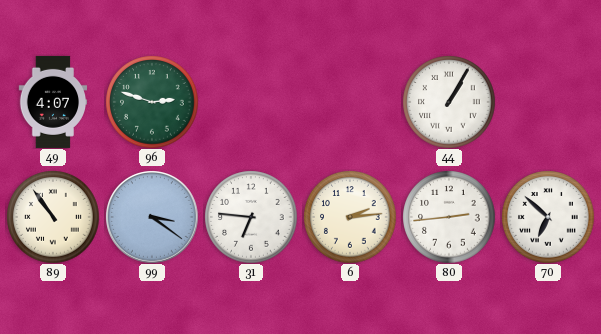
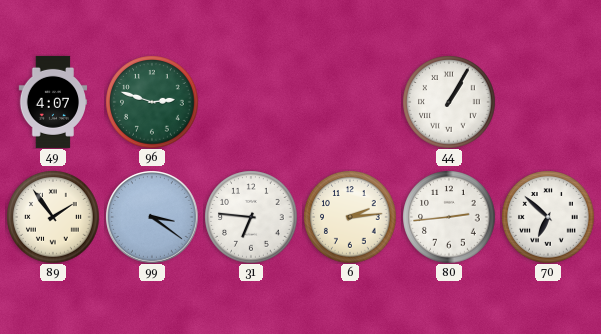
89: 10:54 -> 1:54 (53, 217)
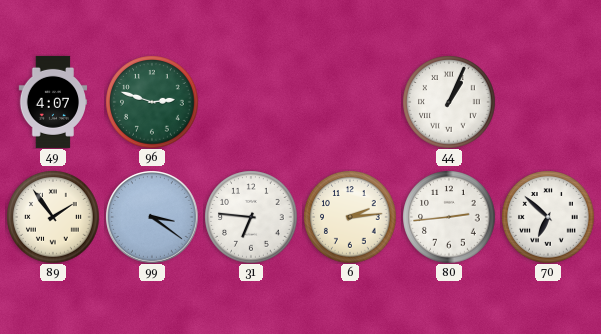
44: 1:05 -> 1:04 (449, 102)
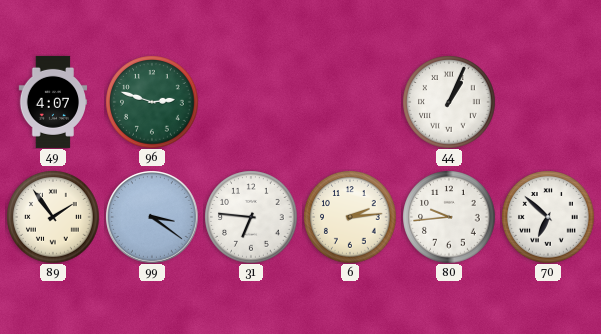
80: 2:44 -> 9:44 (449, 217)
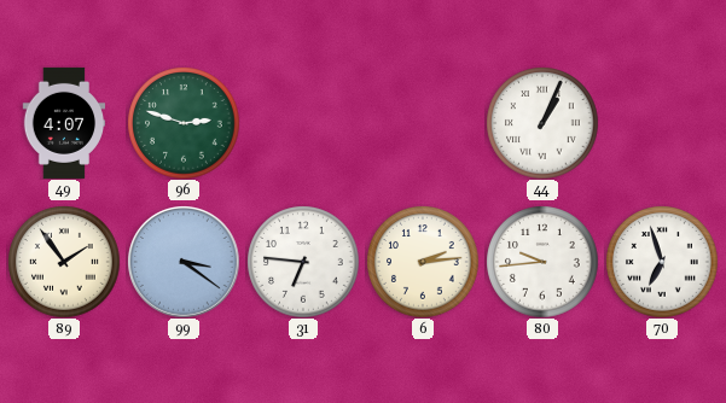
70: 6:52 -> 6:57 (662, 262)
